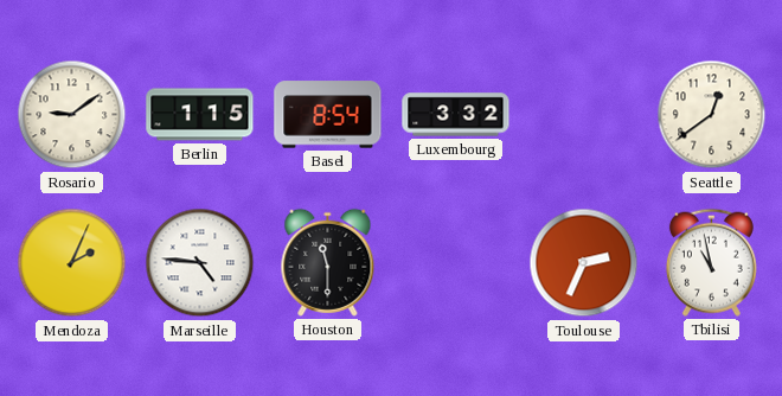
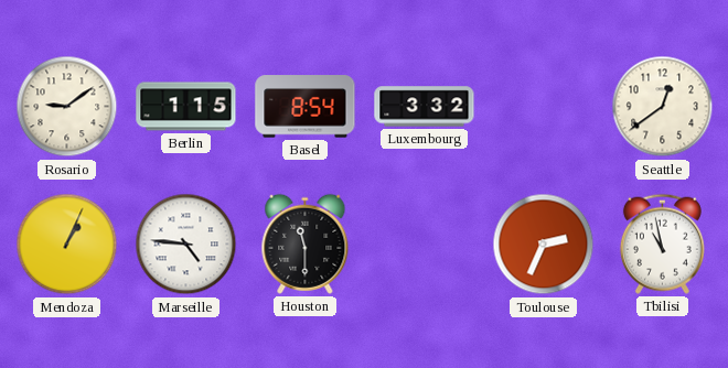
Mendoza: 2:04 -> 1:04 (67, 245)
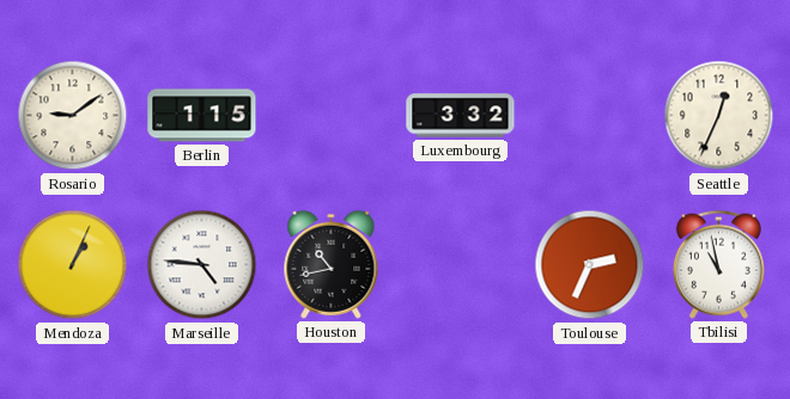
Basel: 8:54 -> none (306, 107)
Seattle: 12:39 -> 12:34 (719, 116)
Houston: 11:30 -> 10:43 (332, 264)
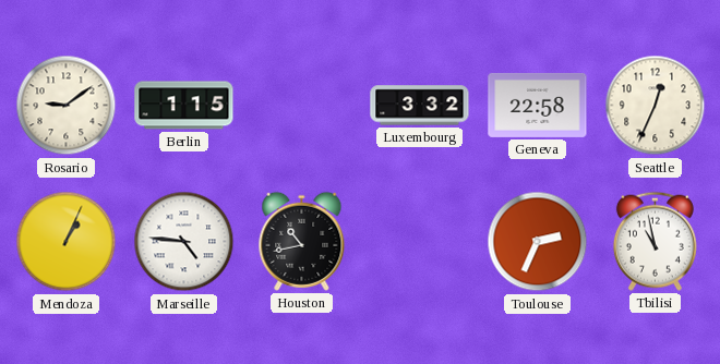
Geneva: none -> 22:58 (538, 105)
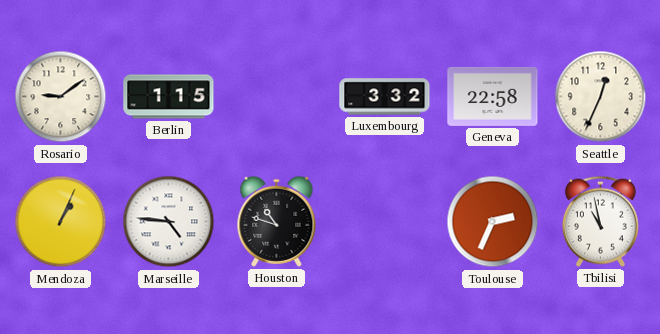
Houston: 10:43 -> 10:48 (277, 221)
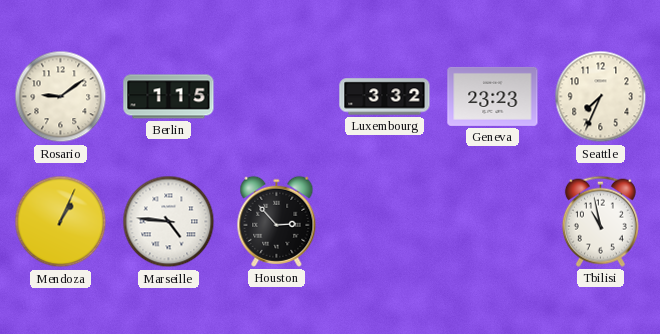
Geneva: 22:58 -> 23:23 (493, 96)
Seattle: 12:34 -> 7:34 (601, 97)
Houston: 10:48 -> 2:53 (277, 221)
Toulouse: 2:34 -> none (493, 222)
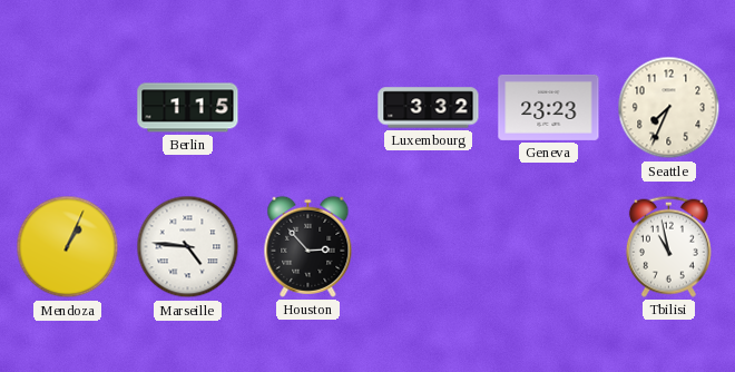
Rosario: 9:09 -> none (61, 97)
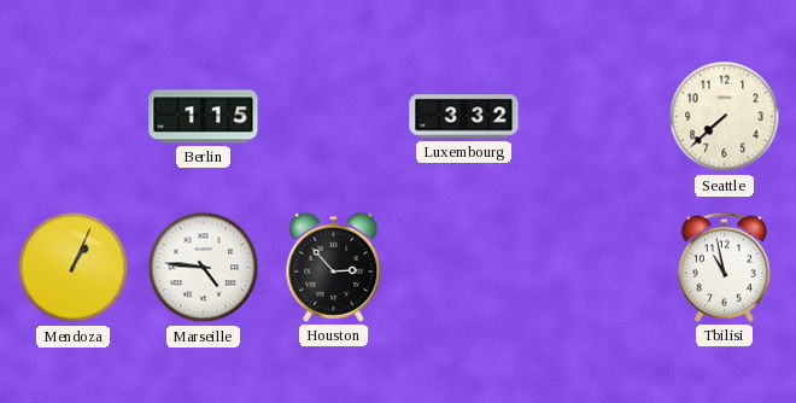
Geneva: 23:23 -> none (549, 107)
Seattle: 7:34 -> 7:38 (725, 117)
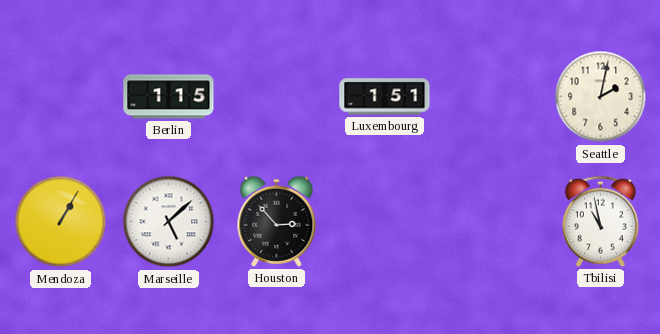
Luxembourg: 3:32 -> 1:51 (385, 97)
Seattle: 7:38 -> 2:02 (601, 97)
Mendoza: 1:04 -> 1:05 (61, 222)
Marseille: 4:46 -> 5:08 (169, 222)
